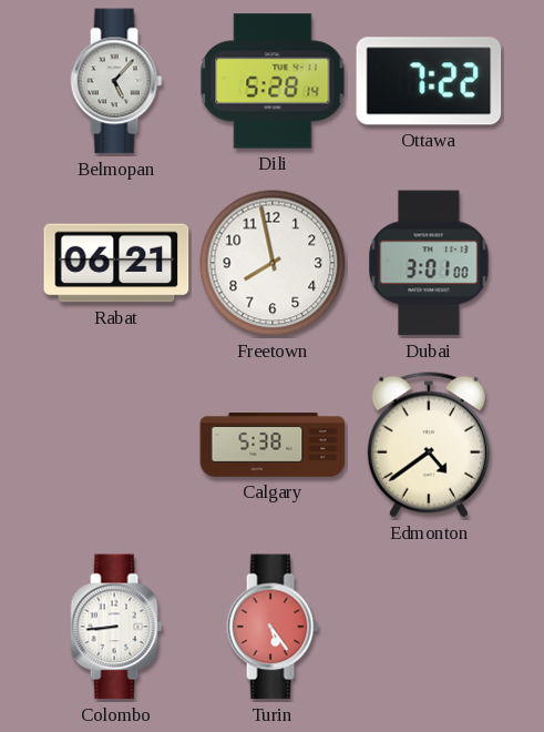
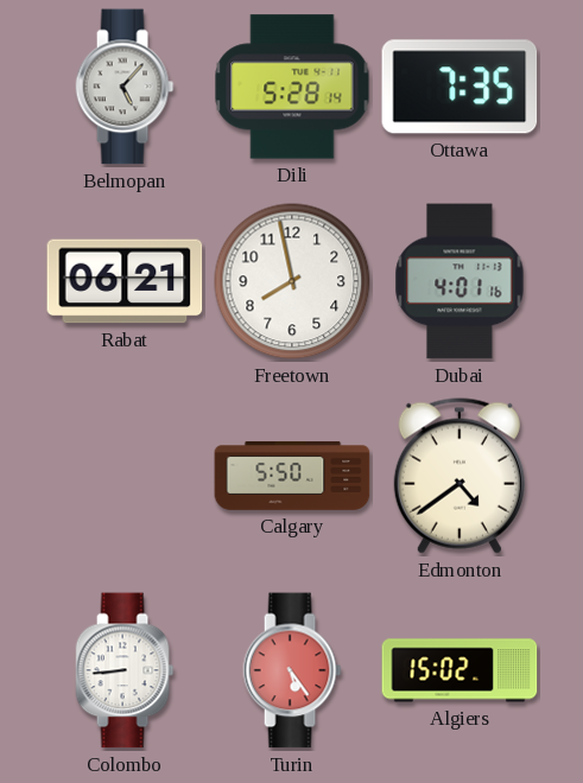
Ottawa: 7:22 -> 7:35 (460, 87)
Dubai: 3:01 -> 4:01 (460, 281)
Calgary: 5:38 -> 5:50 (292, 476)
Algiers: none -> 15:02 (460, 670)
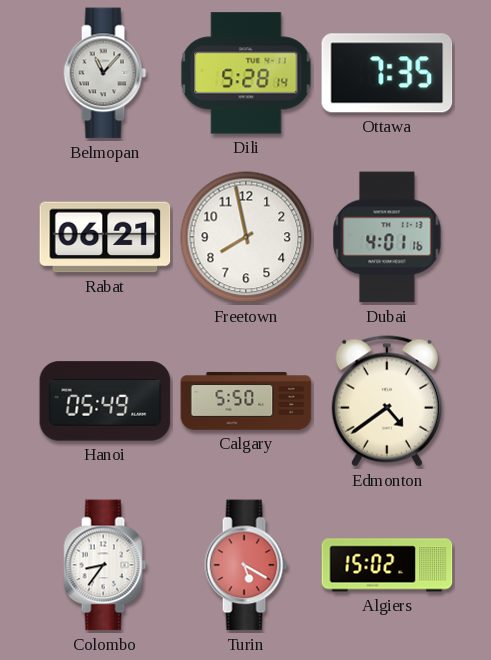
Belmopan: 5:07 -> 11:07 (105, 73)
Hanoi: none -> 05:49 (105, 401)
Colombo: 8:44 -> 8:36 (105, 565)
Turin: 5:24 -> 5:20 (246, 565)
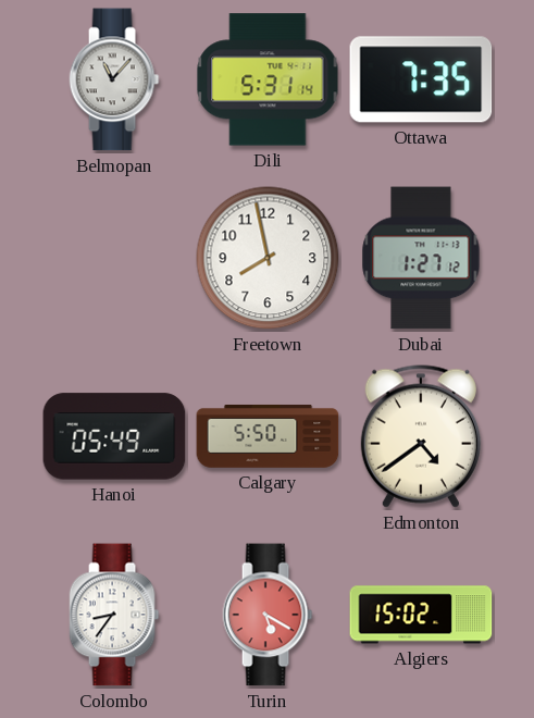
Dili: 5:28 -> 5:31 (268, 79)
Rabat: 06:21 -> none (105, 237)
Dubai: 4:01 -> 1:27 (421, 258)
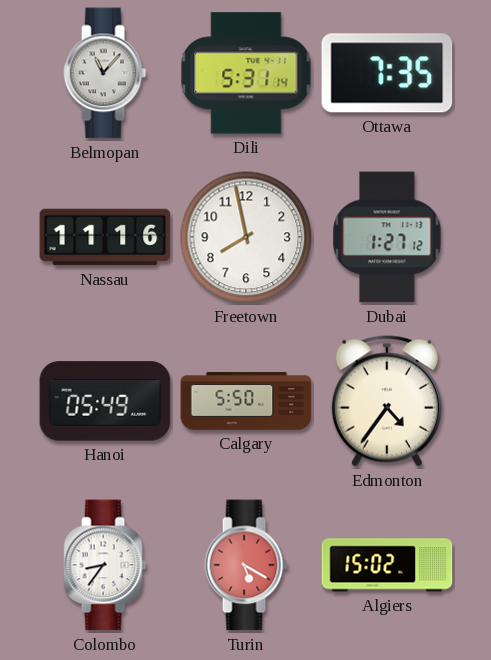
Nassau: none -> 11:16 (105, 237)
Edmonton: 4:39 -> 4:36 (387, 401)
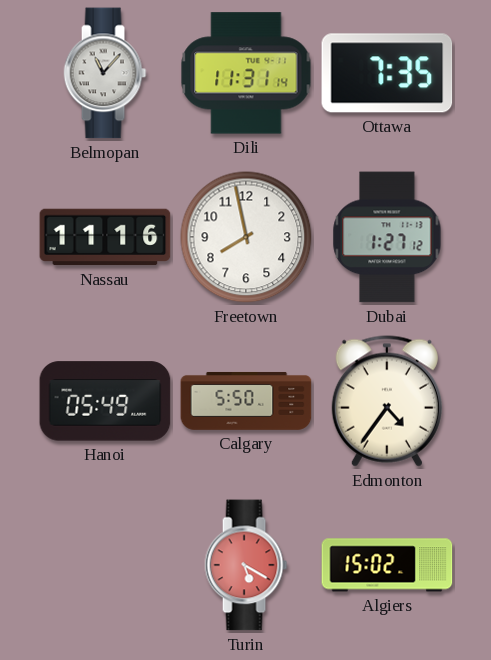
Dili: 5:31 -> 11:31 (246, 73)
Colombo: 8:36 -> none (105, 565)
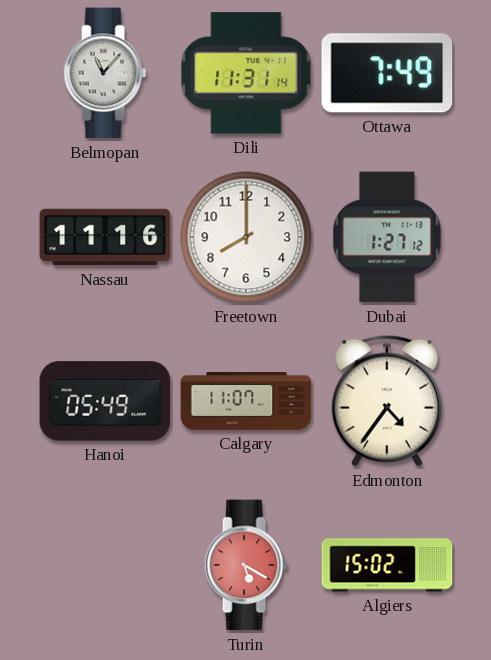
Ottawa: 7:35 -> 7:49 (387, 73)
Freetown: 7:58 -> 8:00 (246, 237)
Calgary: 5:50 -> 11:07 (246, 401)
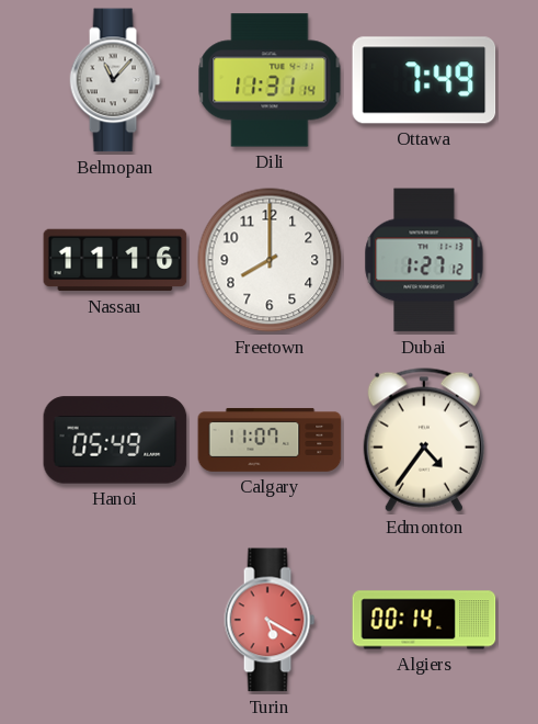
Algiers: 15:02 -> 00:14 (424, 620)
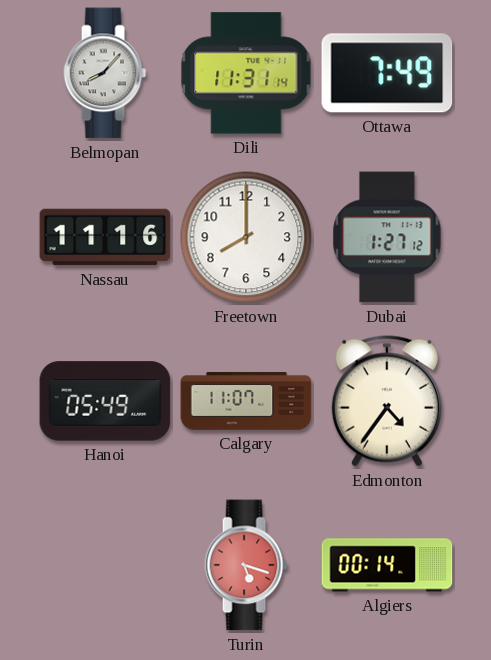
Belmopan: 11:07 -> 8:07 (105, 73)
Turin: 5:20 -> 5:18 (246, 565)
